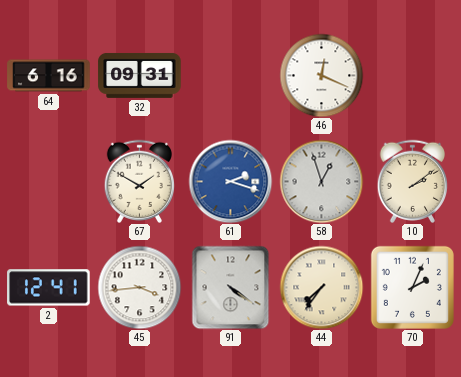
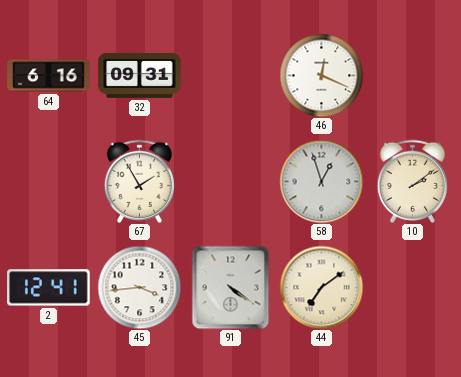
67: 1:50 -> 1:55 (139, 181)
61: 2:18 -> none (230, 181)
44: 7:36 -> 7:09 (321, 287)
70: 2:04 -> none (412, 287)
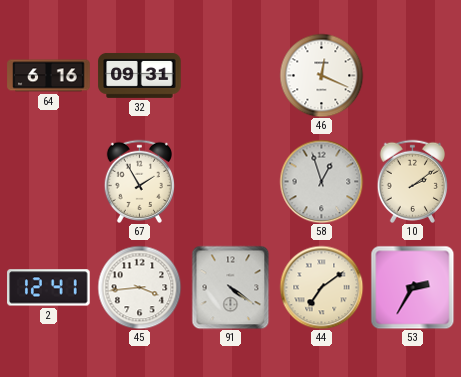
53: none -> 2:35 (412, 287)
